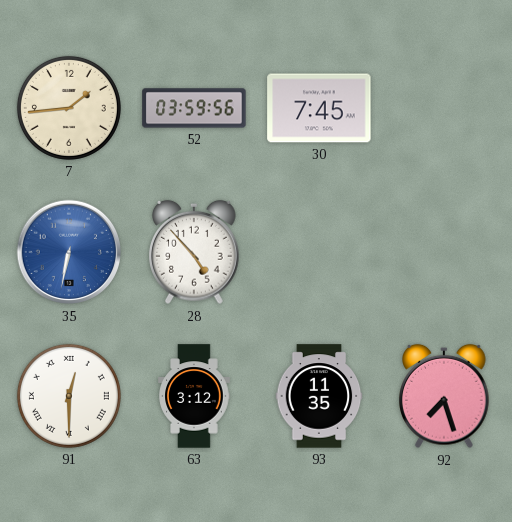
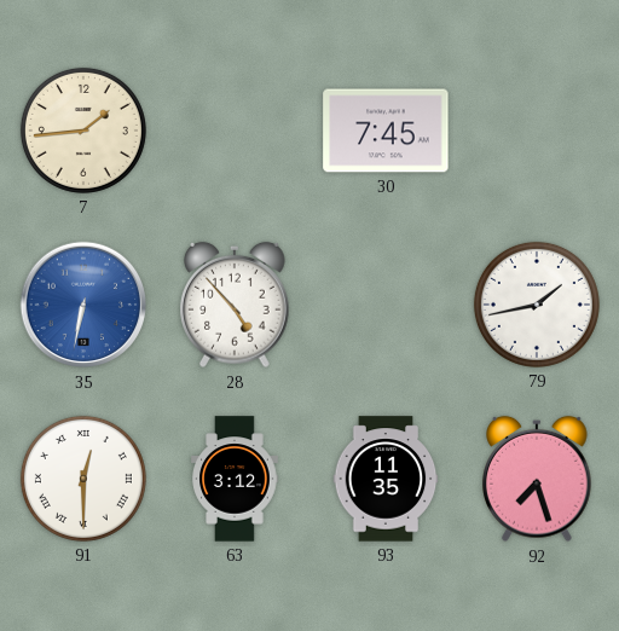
52: 03:59 -> none (194, 108)
79: none -> 1:43 (537, 305)
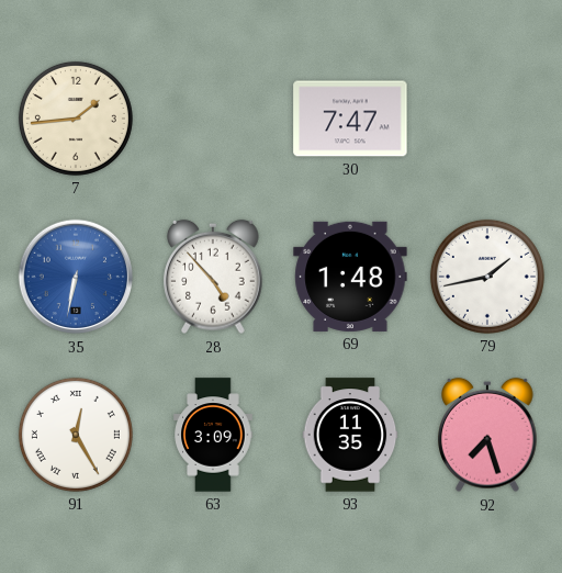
30: 7:45 -> 7:47 (350, 119)
69: none -> 1:48 (350, 277)
91: 12:30 -> 12:25 (76, 435)
63: 3:12 -> 3:09 (213, 435)
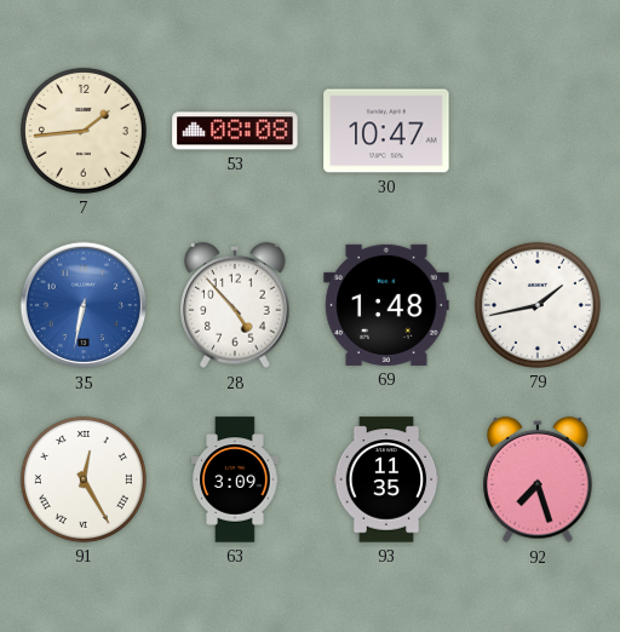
53: none -> 08:08 (235, 131)
30: 7:47 -> 10:47 (386, 131)
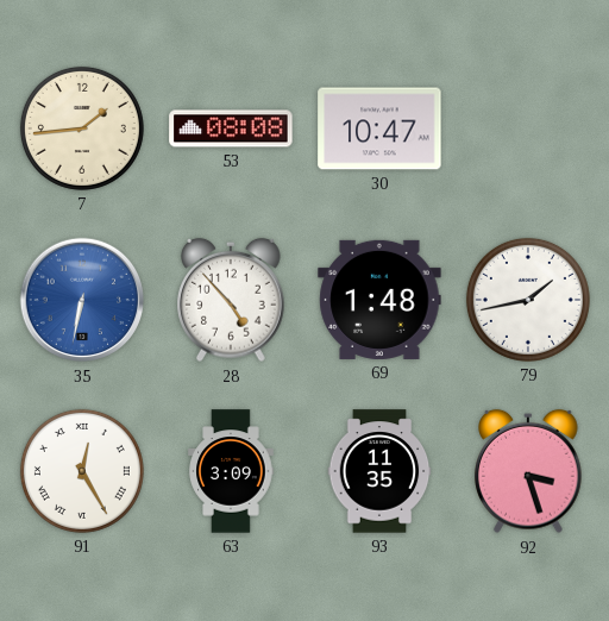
92: 7:27 -> 3:27 (528, 471)
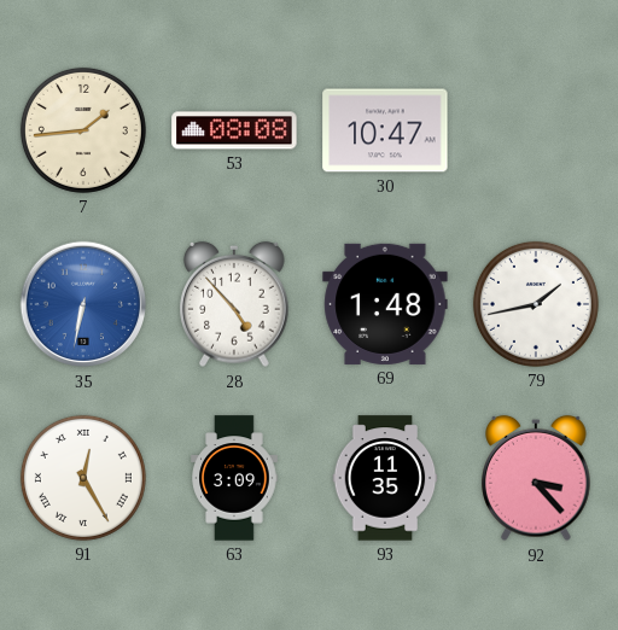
92: 3:27 -> 3:23 (536, 478)
